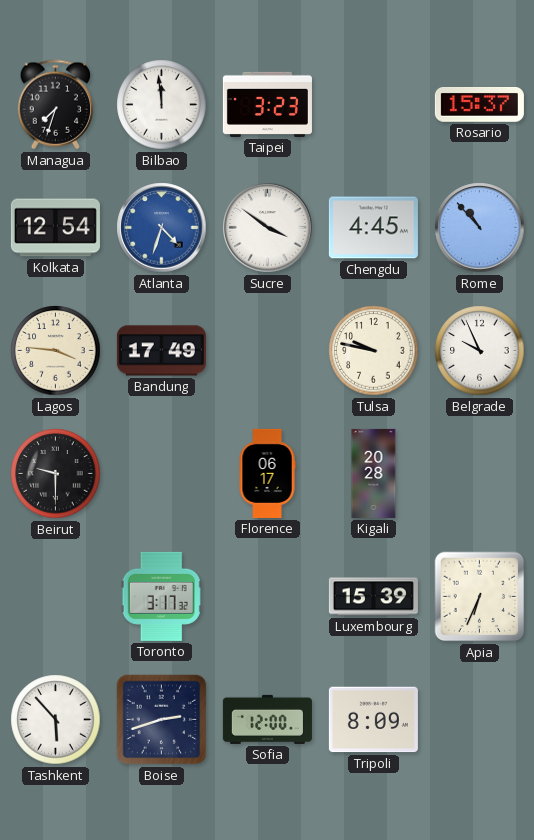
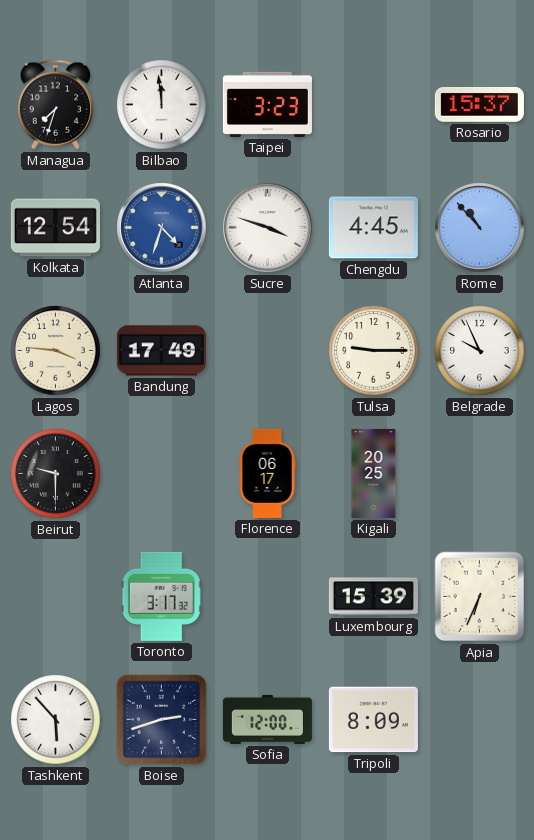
Sucre: 3:51 -> 3:48 (268, 228)
Tulsa: 9:47 -> 9:15 (374, 351)
Kigali: 20:28 -> 20:25 (374, 473)
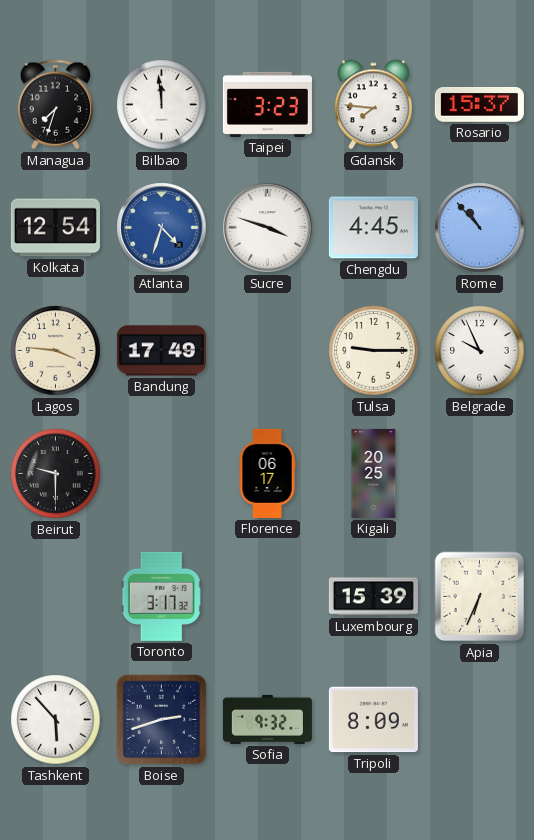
Gdansk: none -> 7:46 (374, 105)
Sofia: 12:00 -> 9:32 (267, 719)
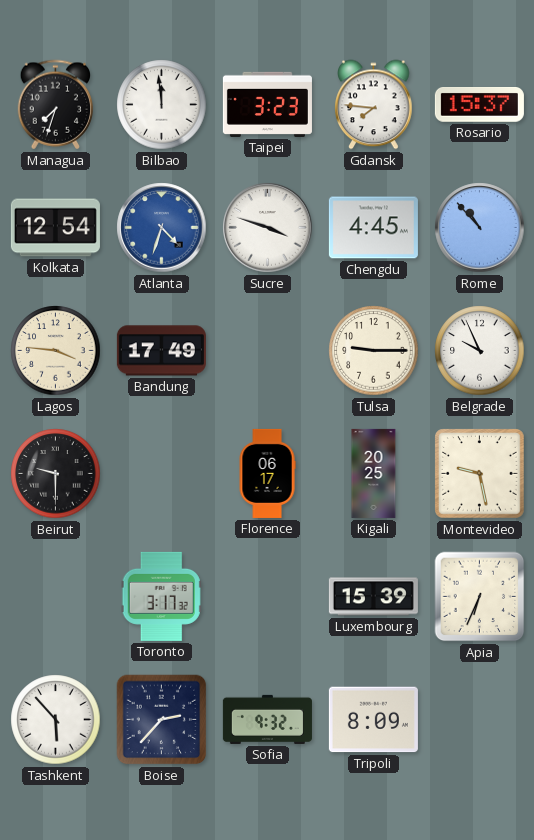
Montevideo: none -> 9:28 (480, 474)
Boise: 2:42 -> 2:37 (162, 720)
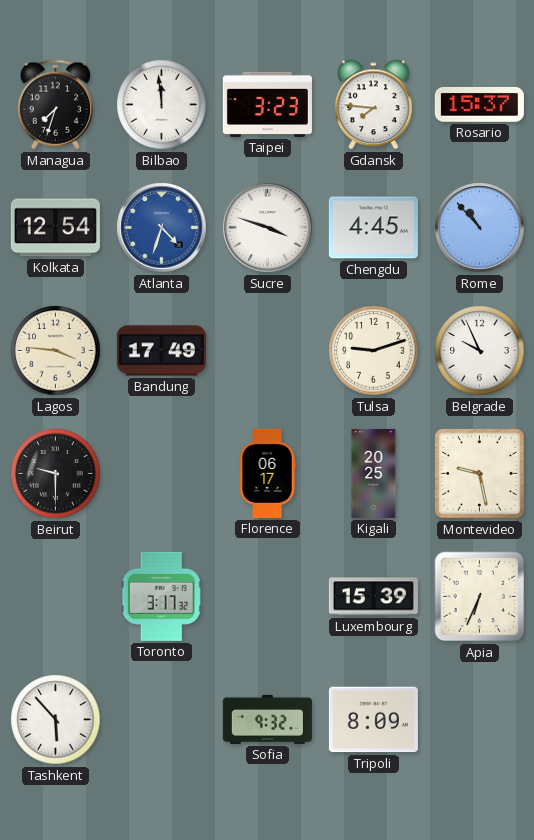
Tulsa: 9:15 -> 9:12 (374, 351)
Boise: 2:37 -> none (162, 720)
